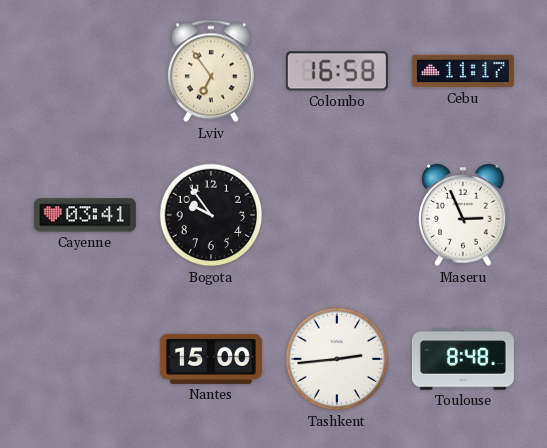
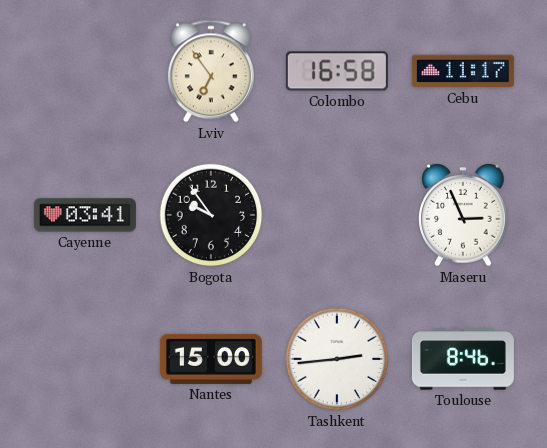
Toulouse: 8:48 -> 8:46 (463, 359)
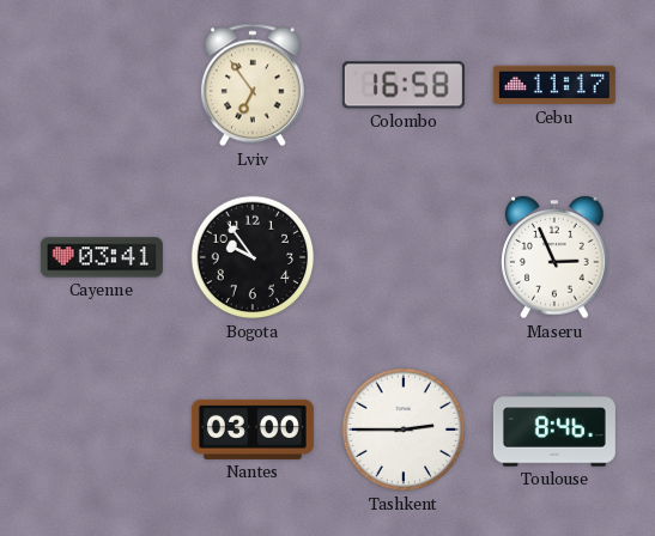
Nantes: 15:00 -> 03:00 (253, 430)
Tashkent: 2:44 -> 2:45 (404, 430)
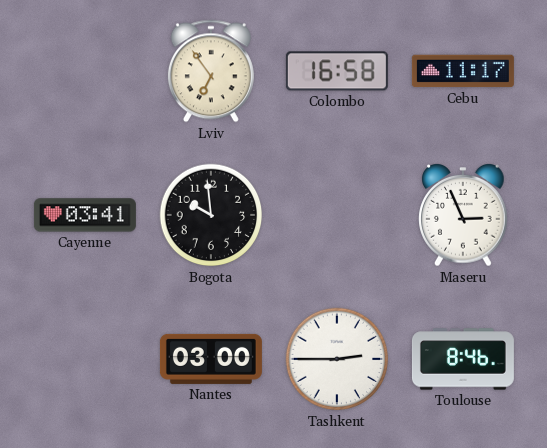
Bogota: 9:54 -> 9:59 (211, 215)
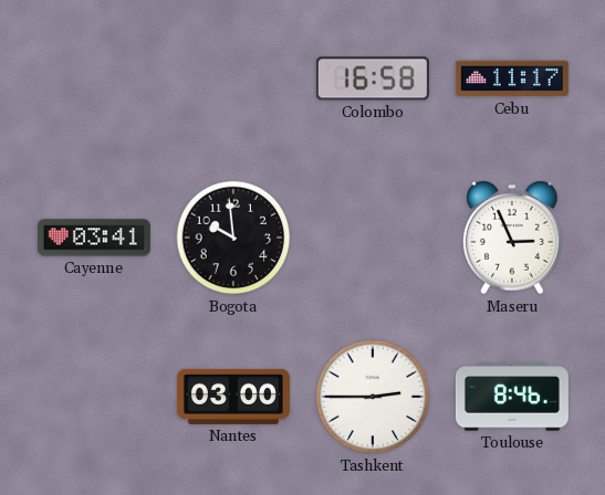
Lviv: 6:54 -> none (211, 71)
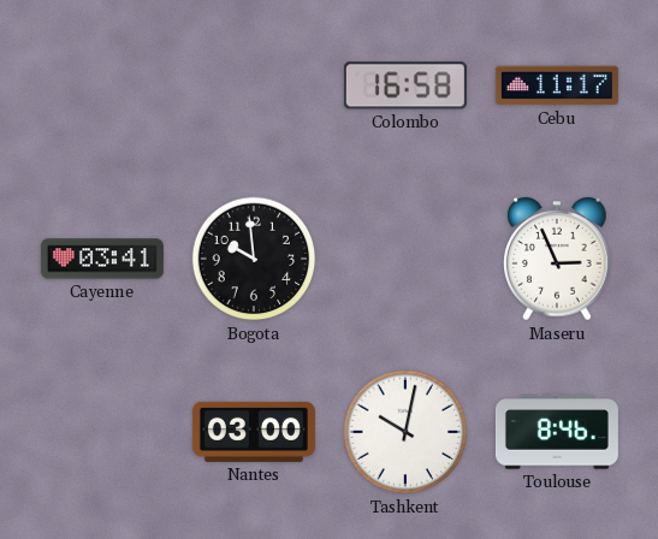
Tashkent: 2:45 -> 10:02 (405, 432)
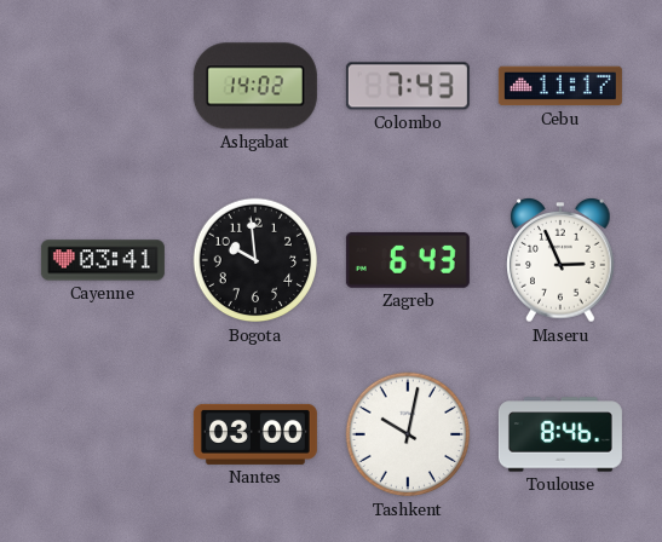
Ashgabat: none -> 14:02 (255, 86)
Colombo: 16:58 -> 7:43 (408, 86)
Zagreb: none -> 6:43 (408, 260)
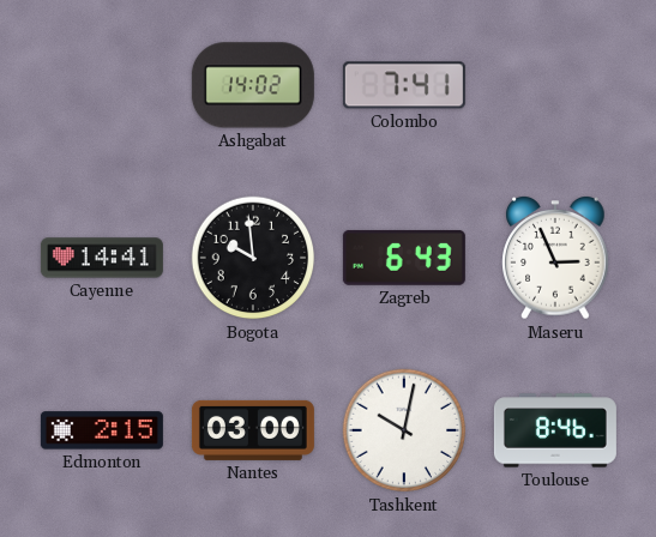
Colombo: 7:43 -> 7:41 (404, 85)
Cebu: 11:17 -> none (560, 86)
Cayenne: 03:41 -> 14:41 (102, 258)
Edmonton: none -> 2:15 (102, 430)
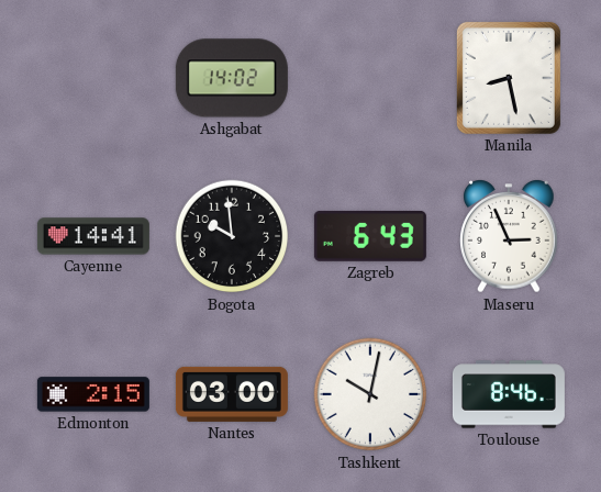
Colombo: 7:41 -> none (404, 85)
Manila: none -> 8:28 (509, 78)
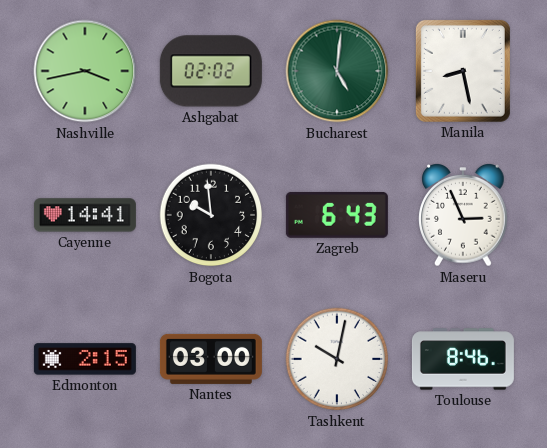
Nashville: none -> 3:43 (85, 71)
Ashgabat: 14:02 -> 02:02 (211, 71)
Bucharest: none -> 5:01 (337, 71)
